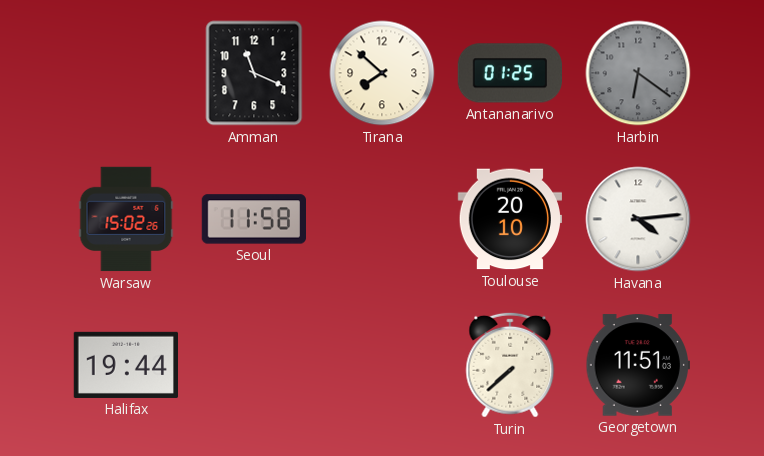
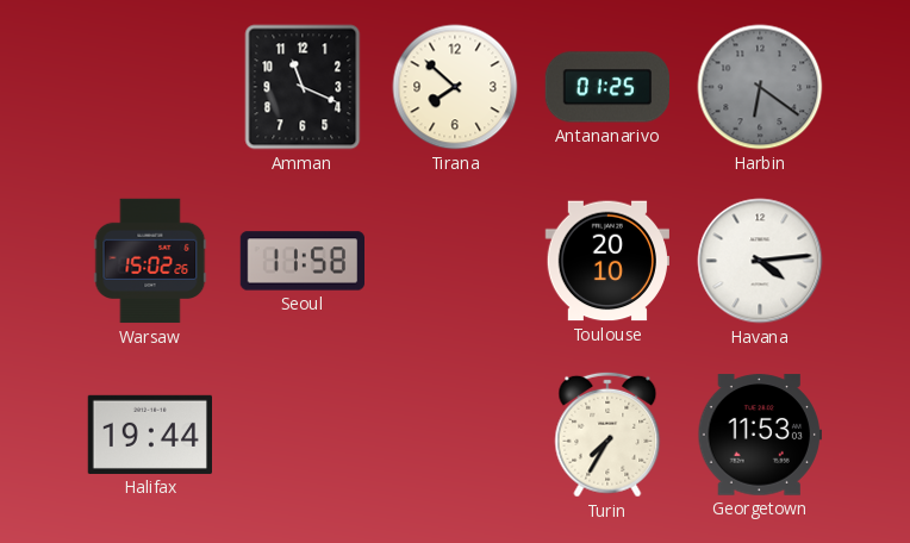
Turin: 7:38 -> 7:35 (607, 435)
Georgetown: 11:51 -> 11:53 (759, 435)
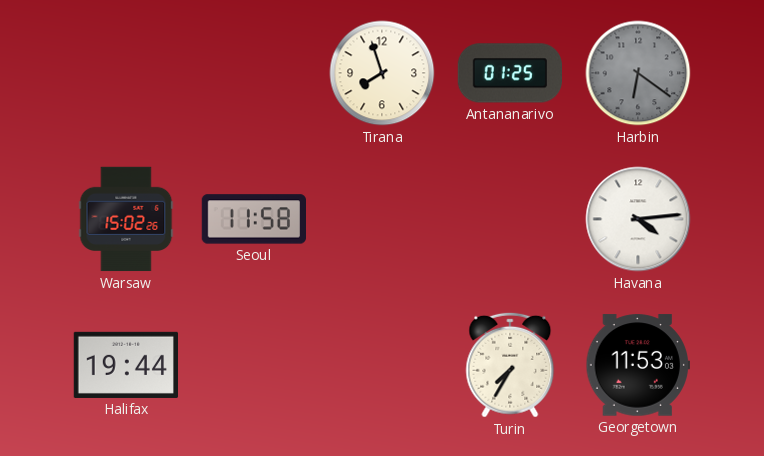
Amman: 11:19 -> none (303, 87)
Tirana: 7:52 -> 7:57 (382, 73)
Toulouse: 20:10 -> none (606, 261)
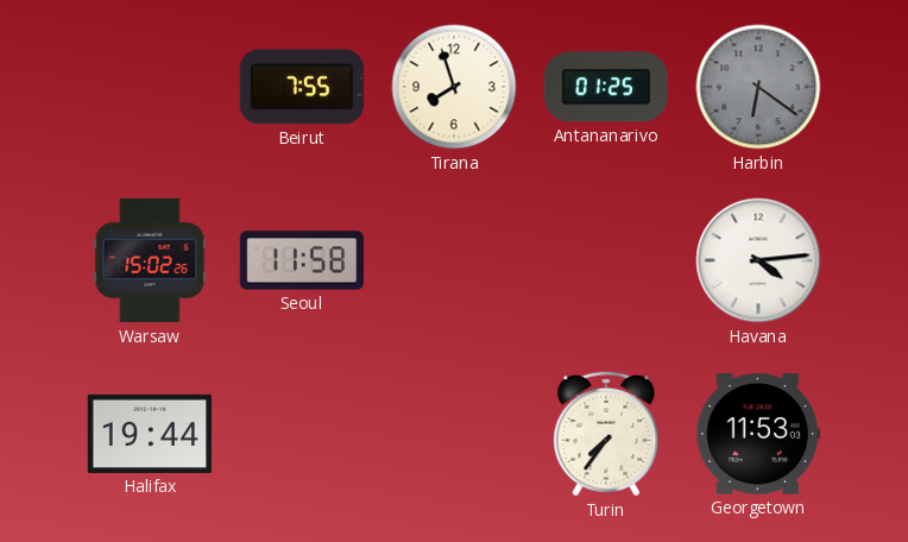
Beirut: none -> 7:55 (302, 87)
Turin: 7:35 -> 7:36 (606, 434)
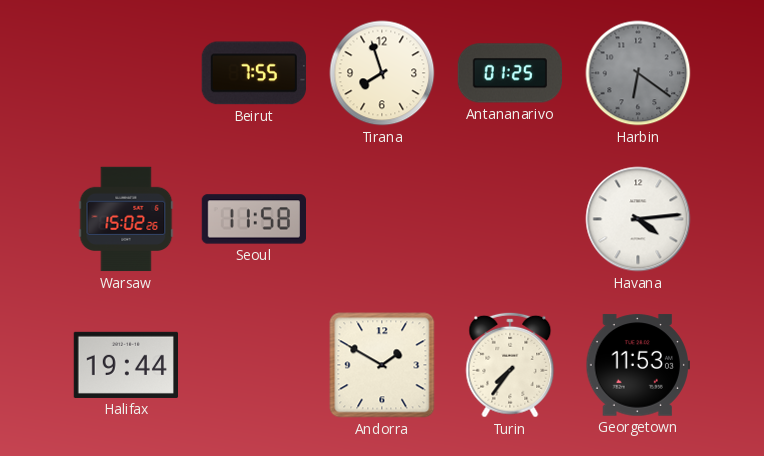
Andorra: none -> 1:50 (382, 365)
